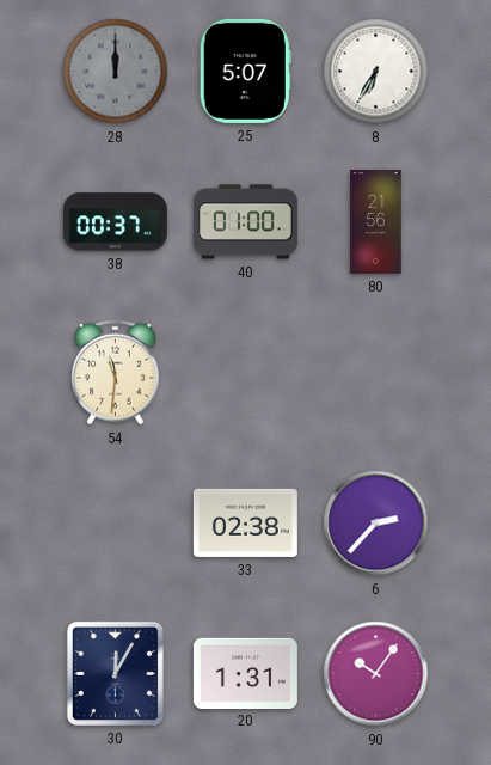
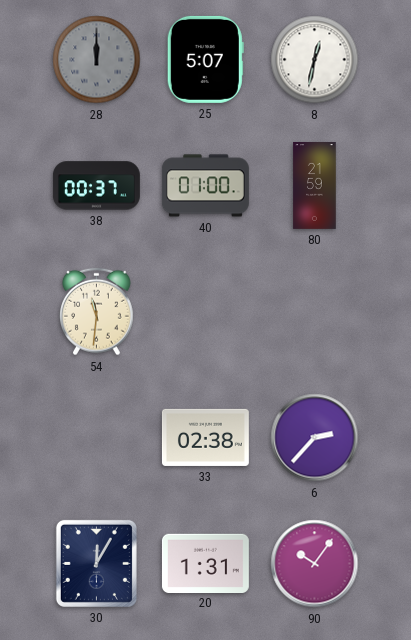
8: 6:35 -> 12:32 (315, 60)
80: 21:56 -> 21:59 (315, 185)
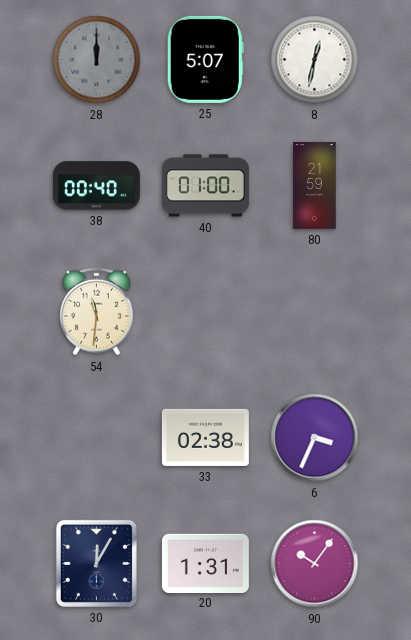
38: 00:37 -> 00:40 (96, 186)
6: 2:37 -> 3:34 (315, 438)
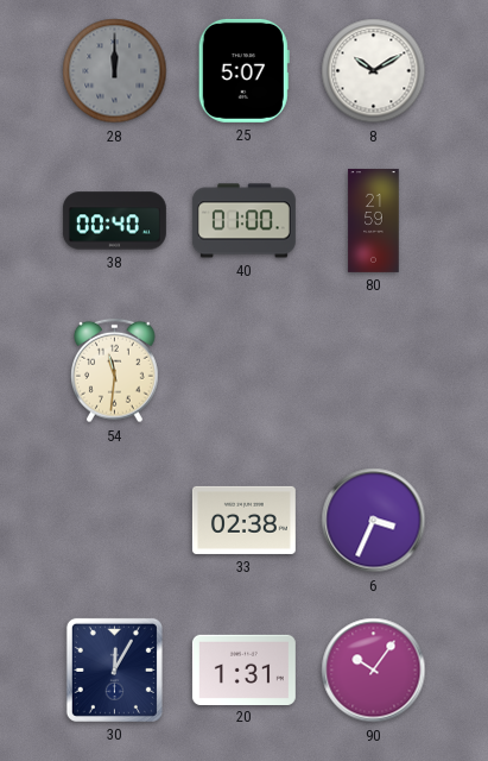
8: 12:32 -> 10:10 (374, 71)
